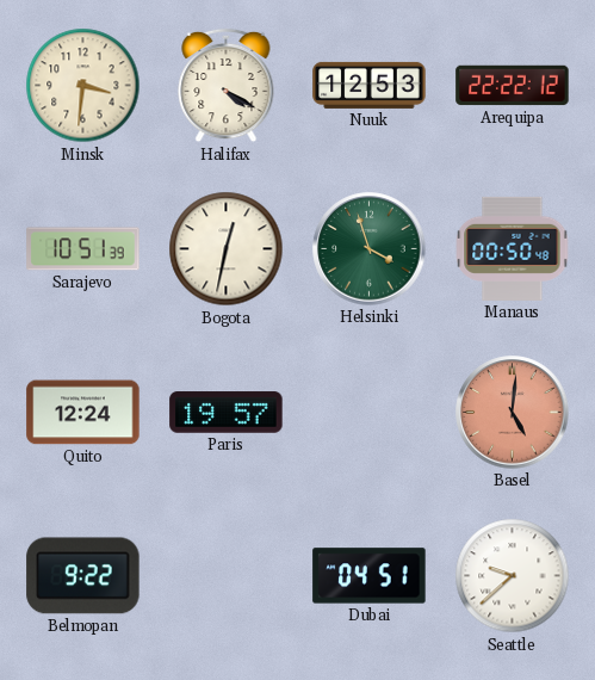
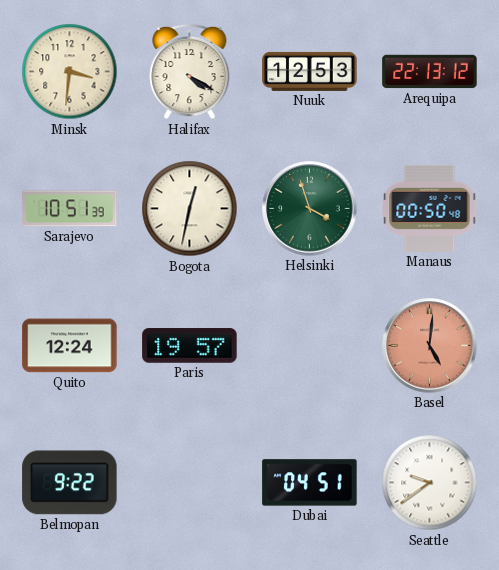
Arequipa: 22:22 -> 22:13 (430, 72)
Seattle: 9:38 -> 9:39 (430, 483)
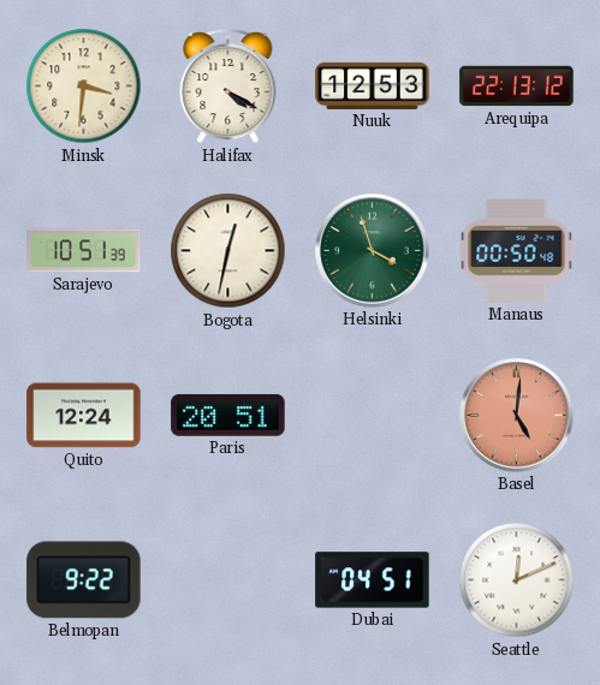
Paris: 19:57 -> 20:51 (228, 416)
Seattle: 9:39 -> 12:11 (517, 580)
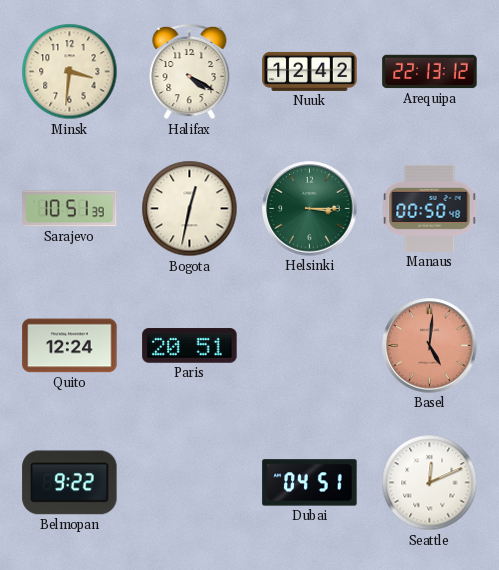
Nuuk: 12:53 -> 12:42 (310, 71)
Helsinki: 3:57 -> 3:15 (310, 209)
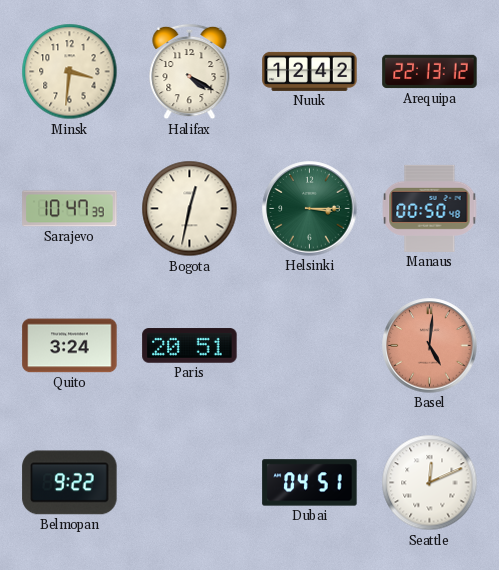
Sarajevo: 10:51 -> 10:47 (70, 209)
Quito: 12:24 -> 3:24 (70, 346)
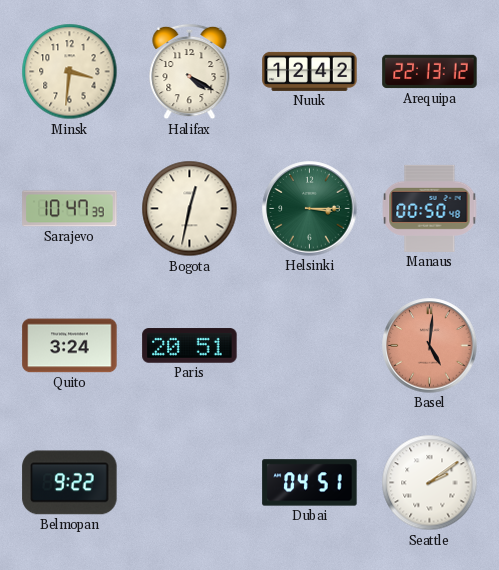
Seattle: 12:11 -> 2:09 (430, 483)
